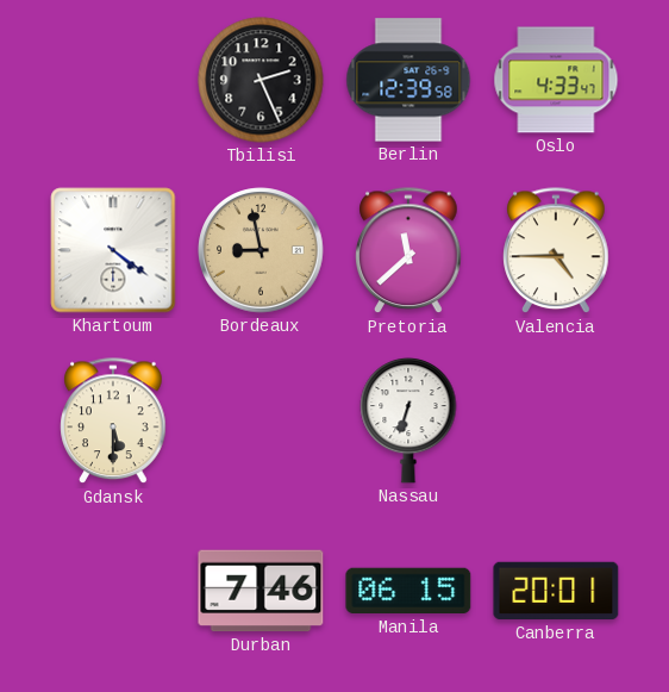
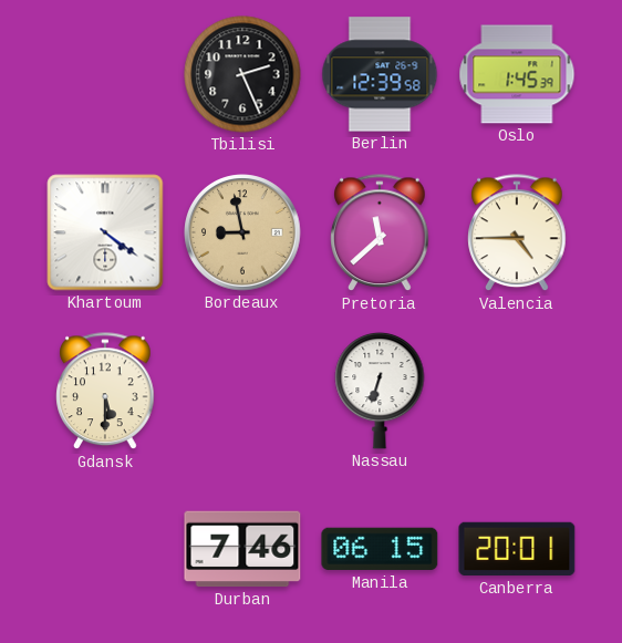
Oslo: 4:33 -> 1:45 (517, 74)
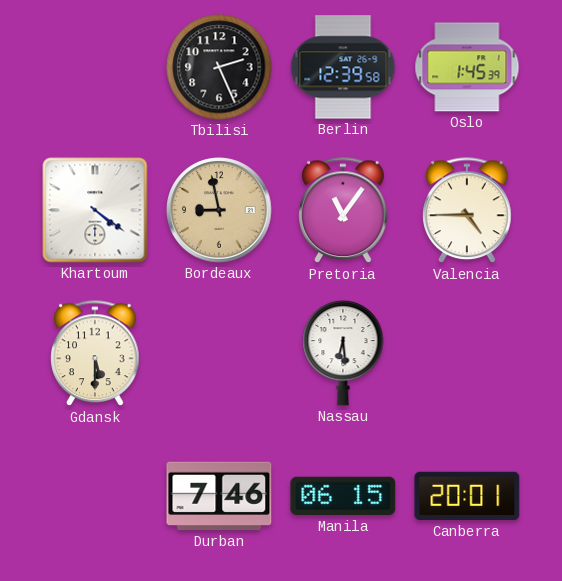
Pretoria: 11:38 -> 11:06 (343, 211)
Nassau: 6:33 -> 6:29 (343, 353)
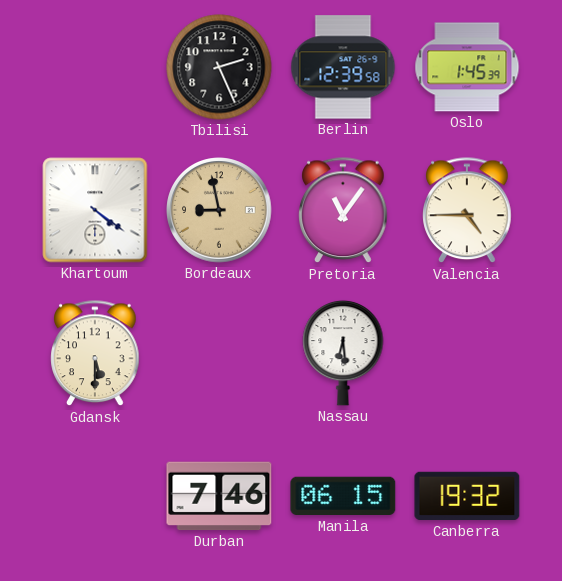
Canberra: 20:01 -> 19:32 (467, 496)
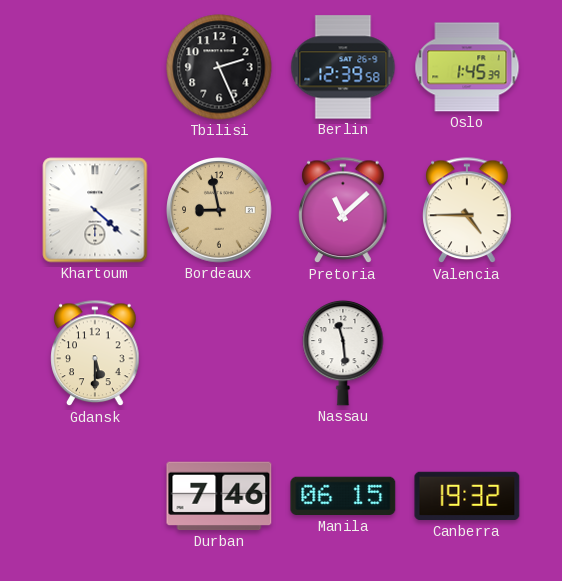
Khartoum: 4:21 -> 4:22 (95, 210)
Pretoria: 11:06 -> 11:08 (343, 211)
Nassau: 6:29 -> 11:29 (343, 353)
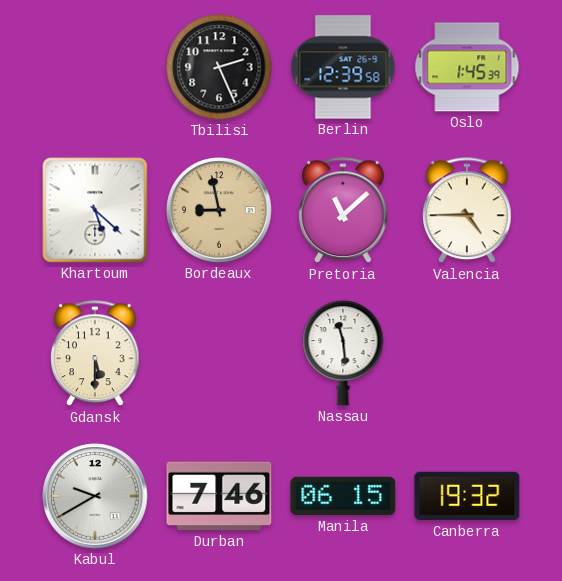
Khartoum: 4:22 -> 5:22 (95, 210)
Kabul: none -> 9:40 (95, 496)
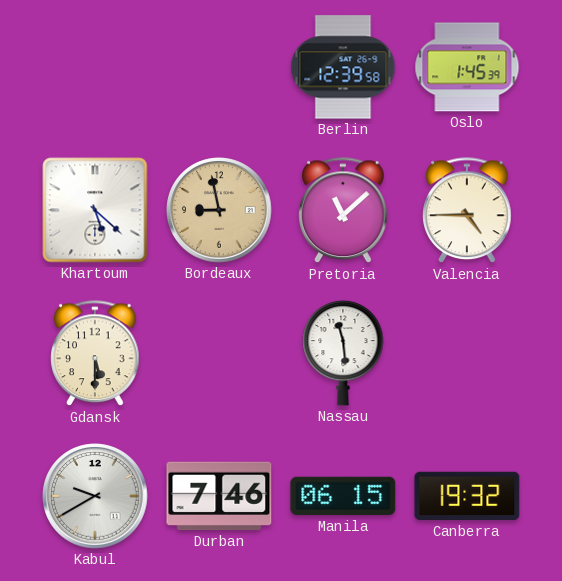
Tbilisi: 2:26 -> none (219, 67)
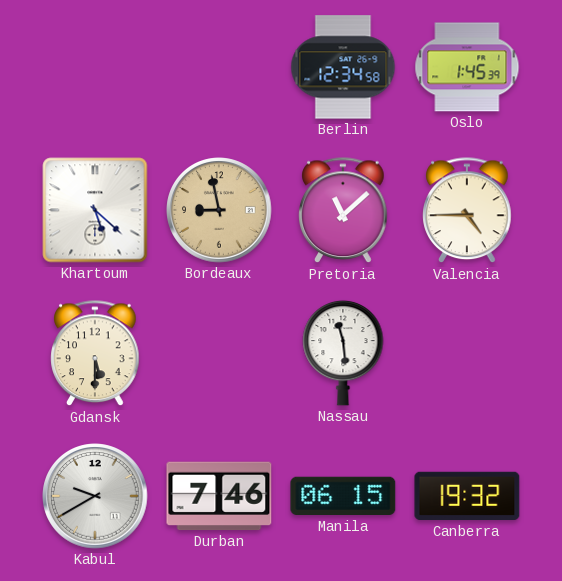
Berlin: 12:39 -> 12:34 (343, 67)
